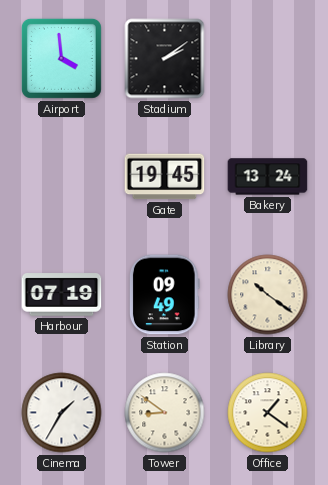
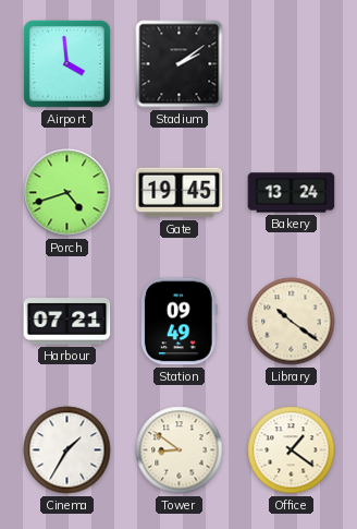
Porch: none -> 4:42 (67, 193)
Harbour: 07:19 -> 07:21 (67, 322)
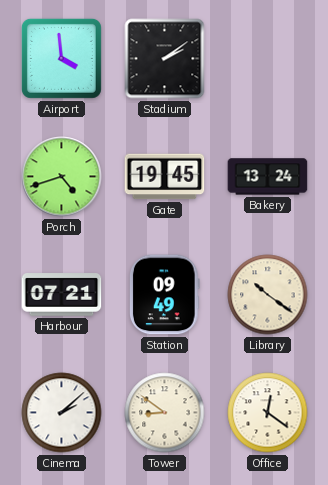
Cinema: 1:35 -> 2:08 (62, 413)
Office: 1:21 -> 12:21 (268, 413)
